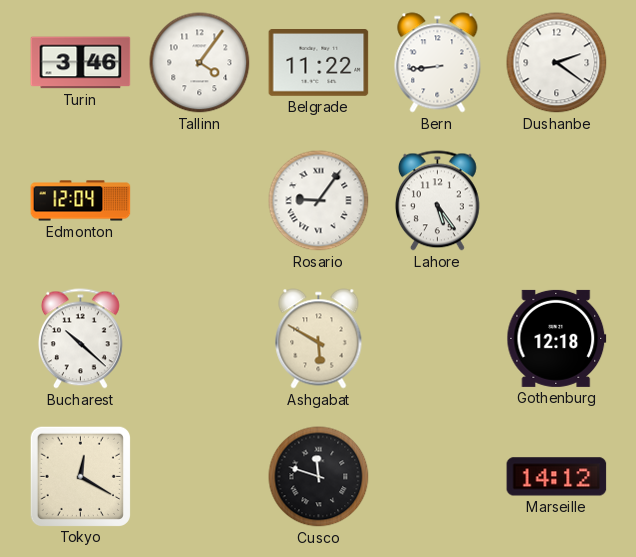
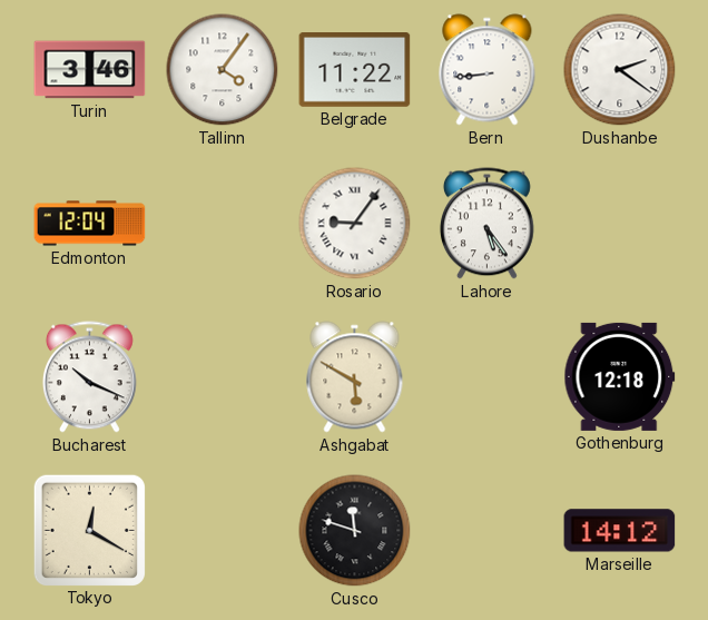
Bucharest: 10:22 -> 10:19 (89, 377)
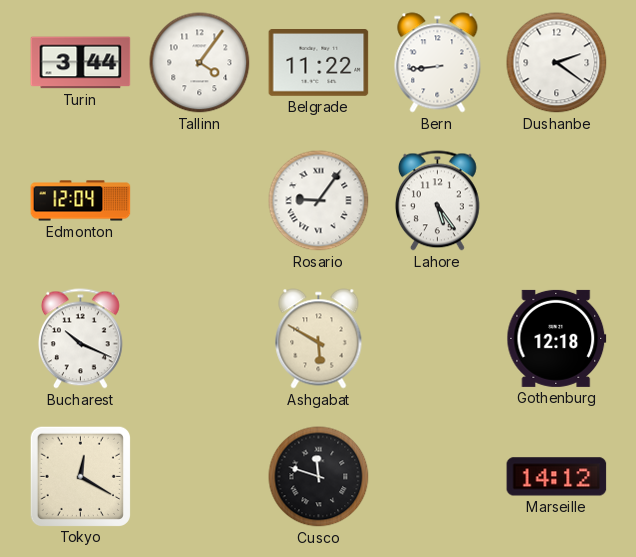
Turin: 3:46 -> 3:44 (81, 63)
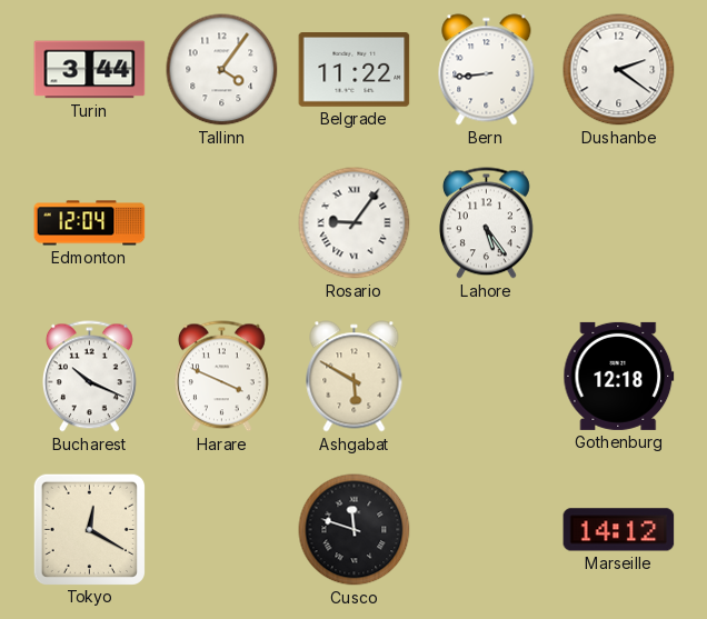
Harare: none -> 3:49 (221, 377)
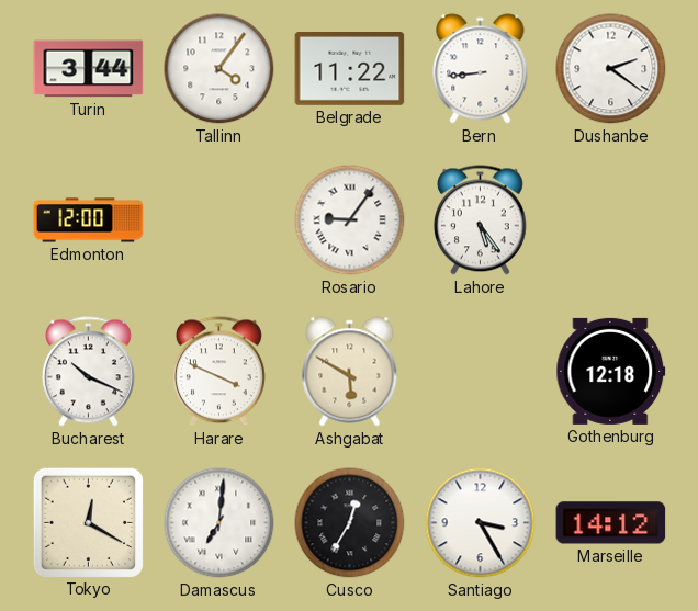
Edmonton: 12:04 -> 12:00 (89, 220)
Damascus: none -> 7:01 (219, 523)
Cusco: 11:48 -> 12:35 (350, 523)
Santiago: none -> 3:25 (481, 523)
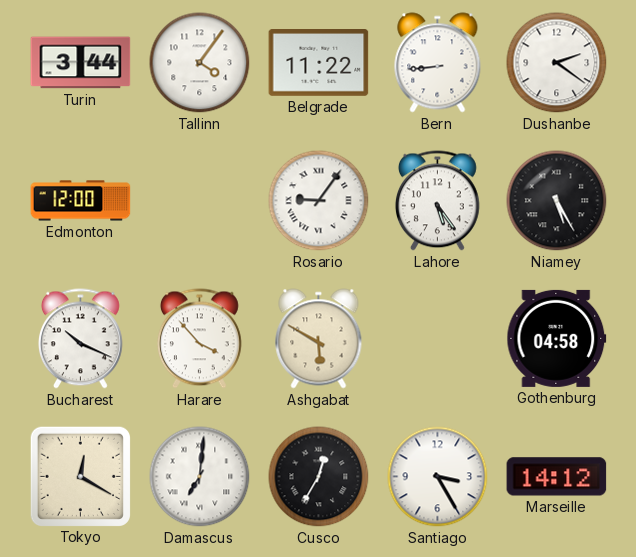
Niamey: none -> 5:25 (557, 201)
Harare: 3:49 -> 3:53 (199, 339)
Gothenburg: 12:18 -> 04:58 (557, 338)
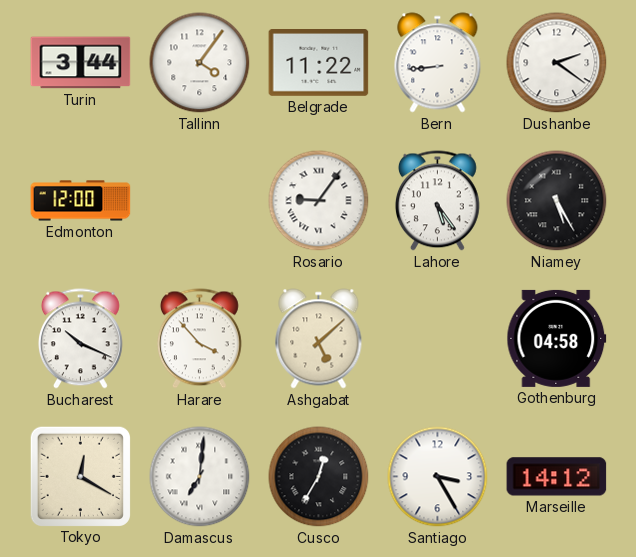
Ashgabat: 5:50 -> 5:08 (319, 339)
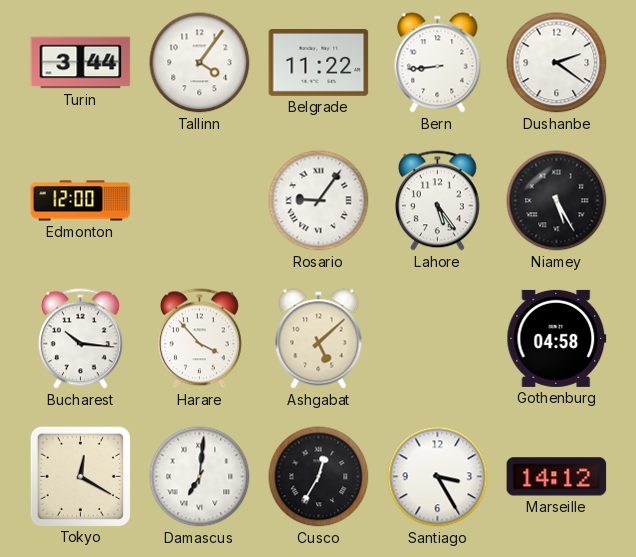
Bucharest: 10:19 -> 10:16 (80, 339)
